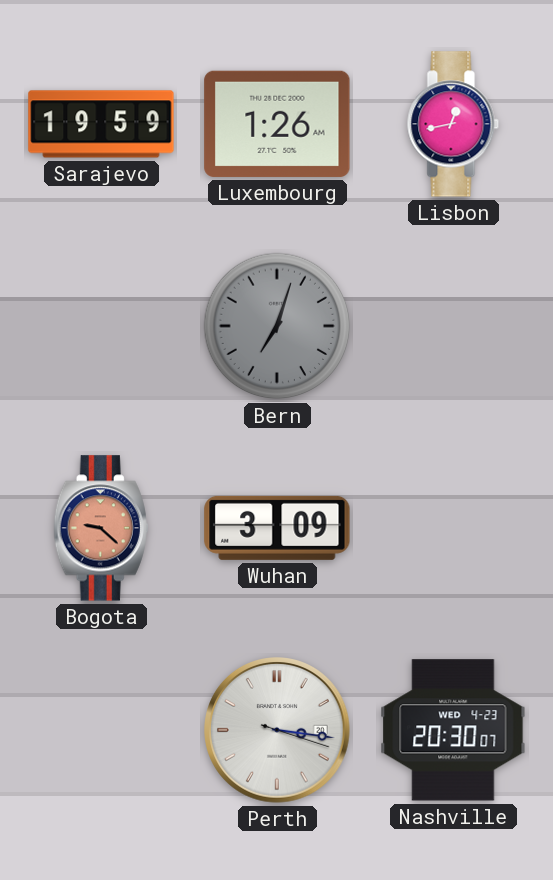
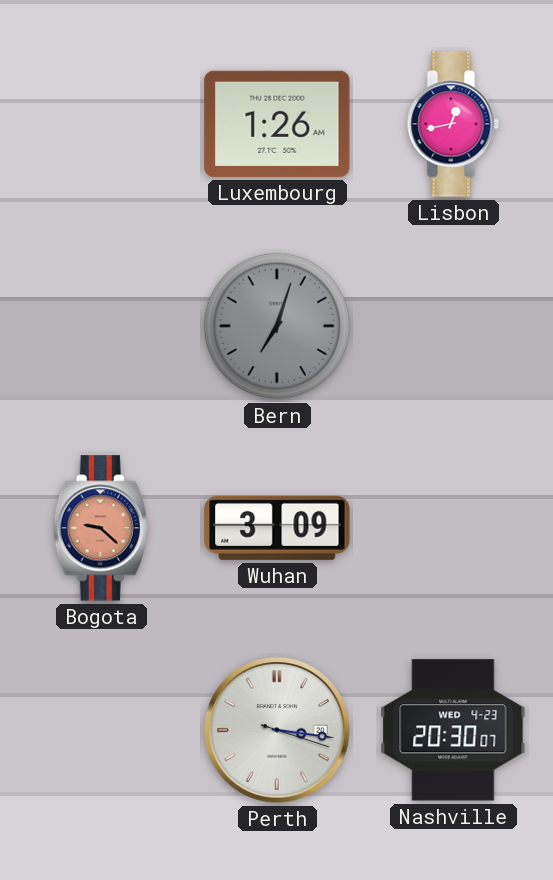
Sarajevo: 19:59 -> none (101, 124)
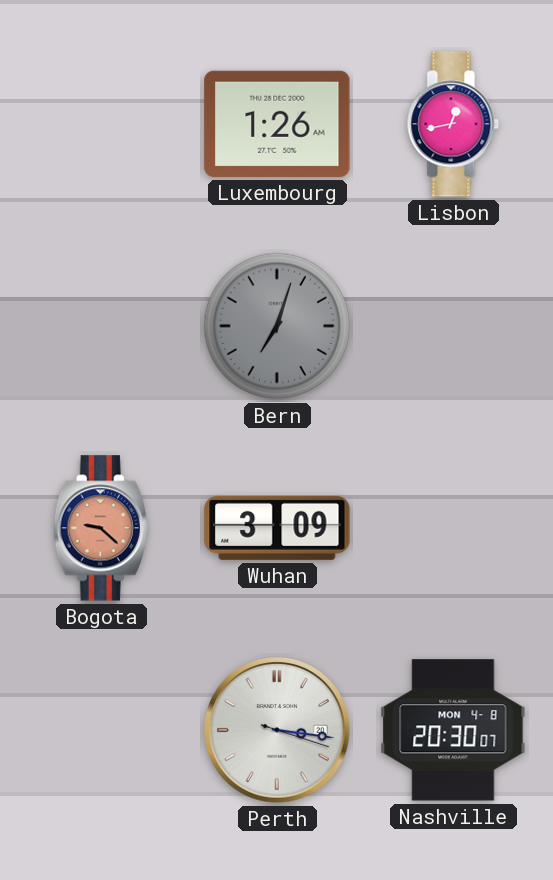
Nashville date: WED 4-23 -> MON 4-8 (453, 730)
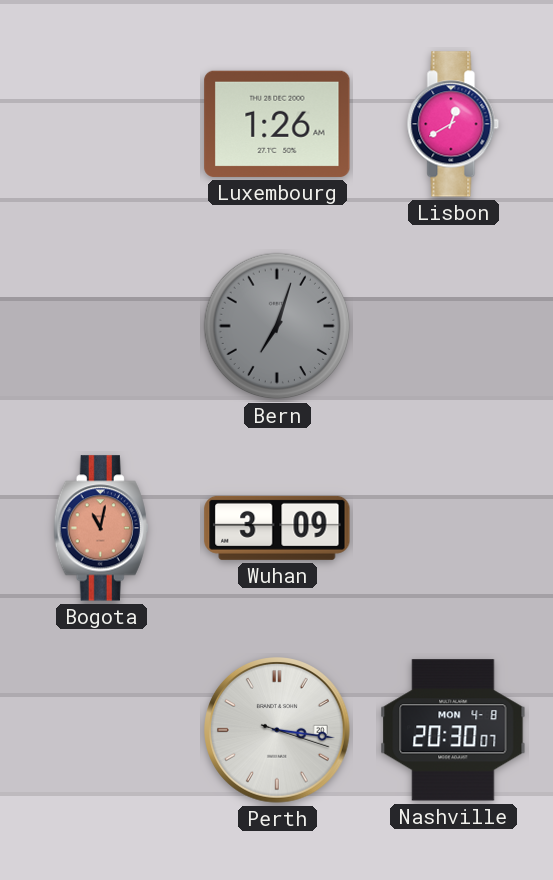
Lisbon: 12:43 -> 12:40 (453, 124)
Bogota: 9:22 -> 11:02 (101, 528)
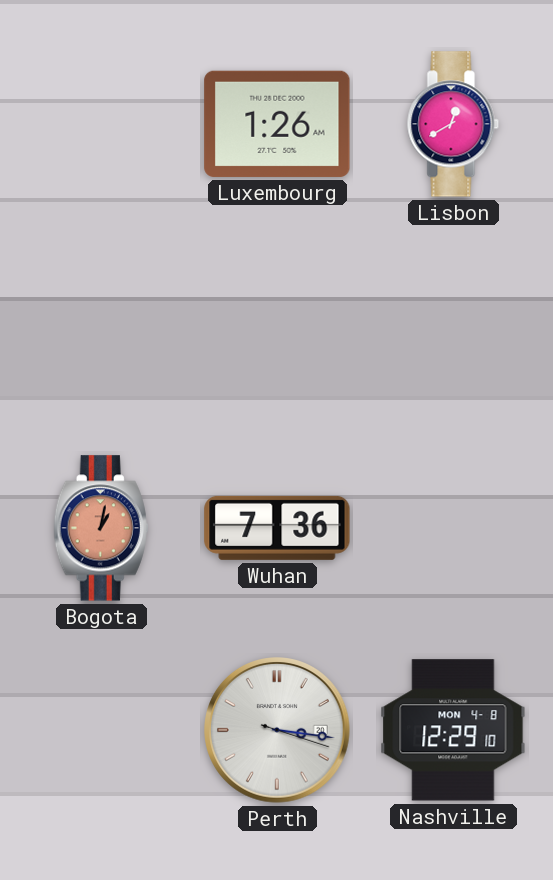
Bern: 7:03 -> none (277, 326)
Bogota: 11:02 -> 1:02 (101, 528)
Wuhan: 3:09 -> 7:36 (277, 528)
Nashville: 20:30 -> 12:29 (453, 730)
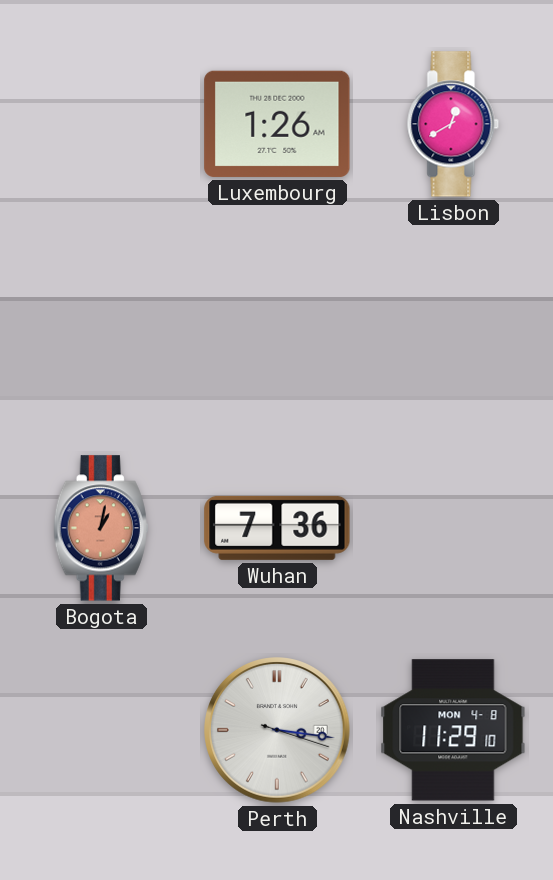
Nashville: 12:29 -> 11:29 (453, 730)
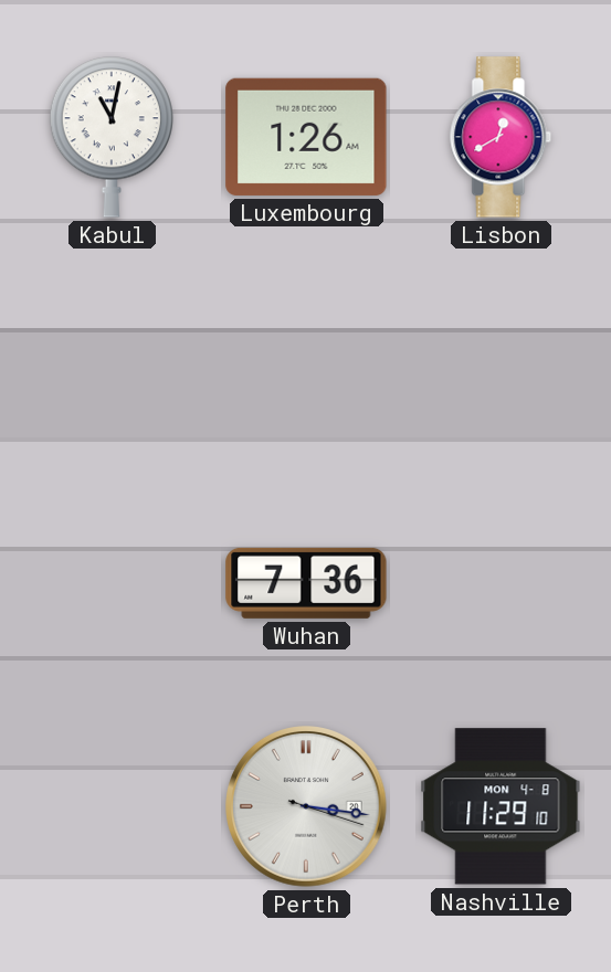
Kabul: none -> 11:02 (110, 137)
Bogota: 1:02 -> none (101, 528)
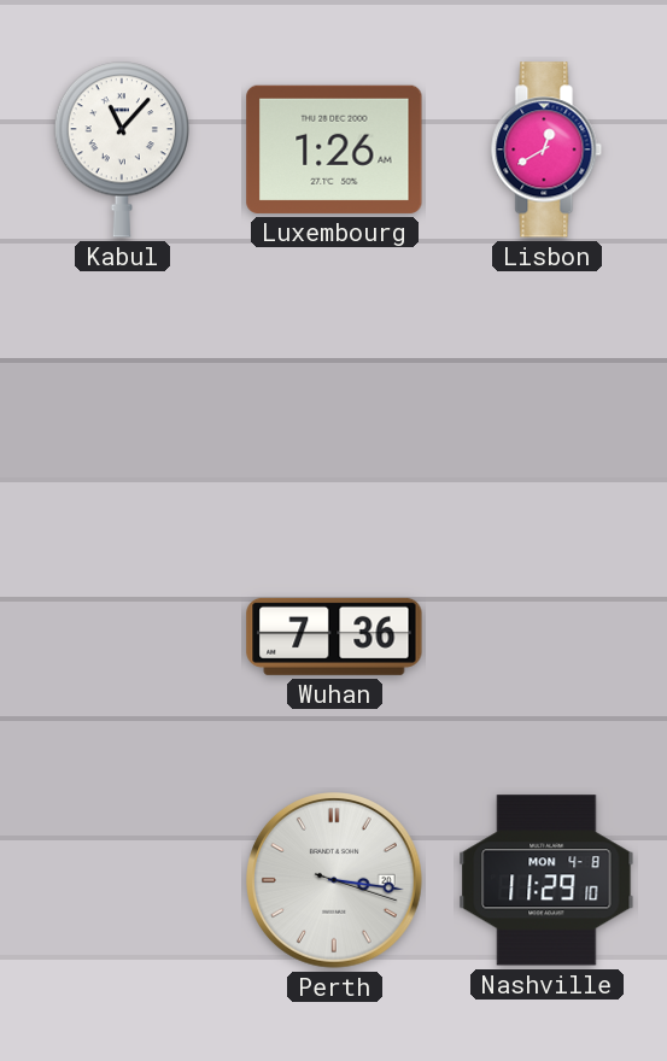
Kabul: 11:02 -> 11:07 (121, 150)
